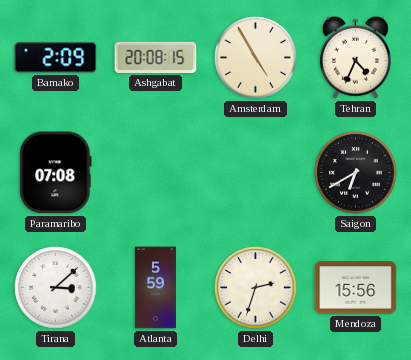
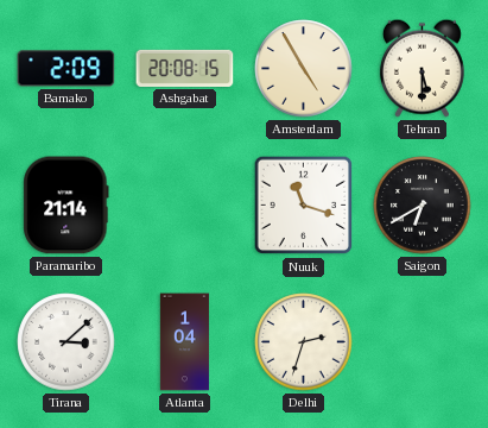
Tehran: 4:34 -> 5:30 (422, 68)
Paramaribo: 07:08 -> 21:14 (66, 206)
Nuuk: none -> 11:18 (304, 206)
Atlanta: 5:59 -> 1:04 (184, 342)
Mendoza: 15:56 -> none (356, 288)
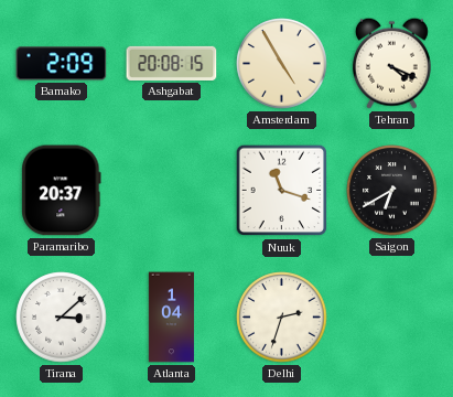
Tehran: 5:30 -> 4:19 (391, 63)
Paramaribo: 21:14 -> 20:37 (62, 191)
